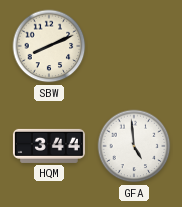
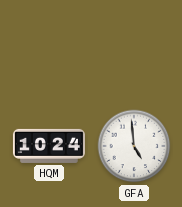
SBW: 8:11 -> none (49, 46)
HQM: 3:44 -> 10:24 (49, 146)
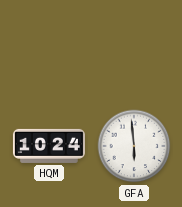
GFA: 4:59 -> 5:59 (134, 146)
